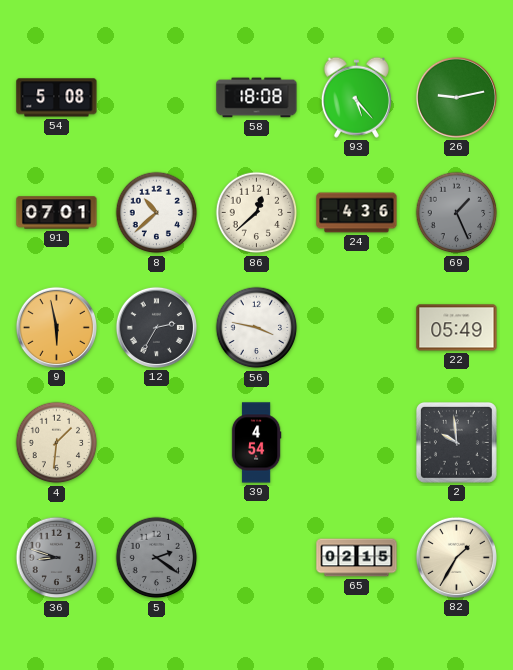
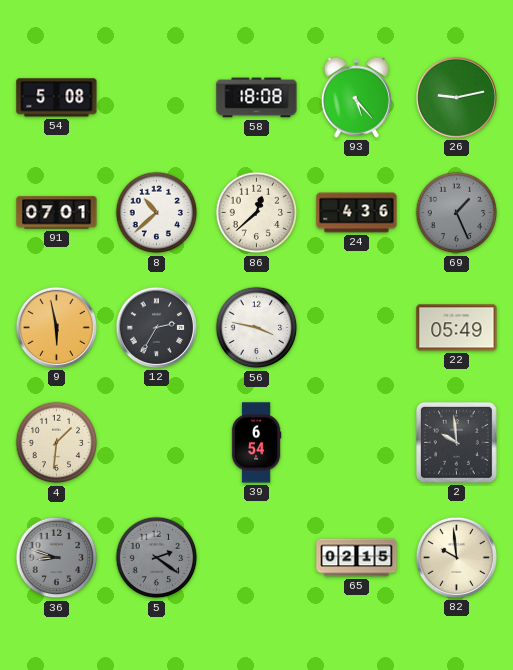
39: 4:54 -> 6:54 (256, 443)
82: 1:35 -> 9:59 (456, 557)
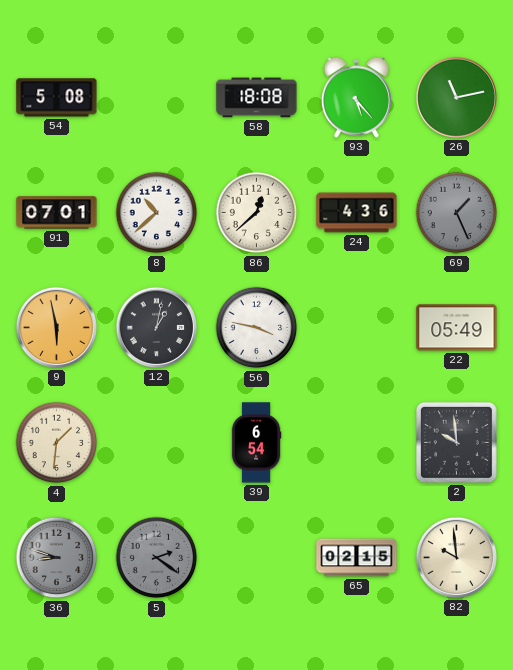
26: 9:13 -> 11:13 (456, 97)
12: 2:35 -> 1:02 (156, 327)
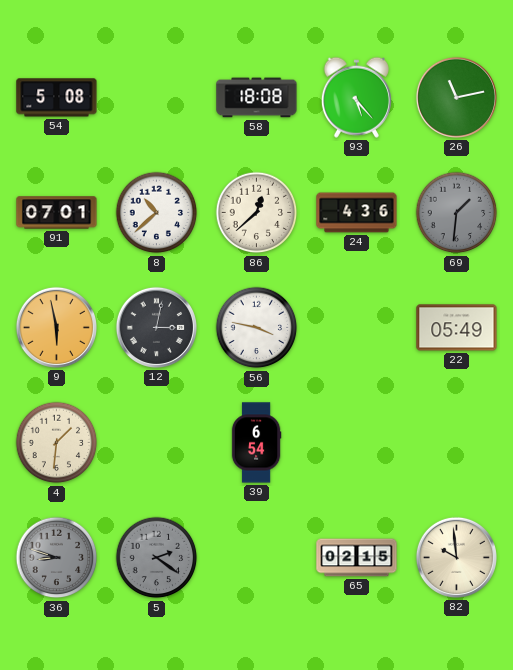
69: 1:26 -> 1:31 (457, 213)
12: 1:02 -> 3:02 (156, 327)
2: 9:59 -> none (457, 443)
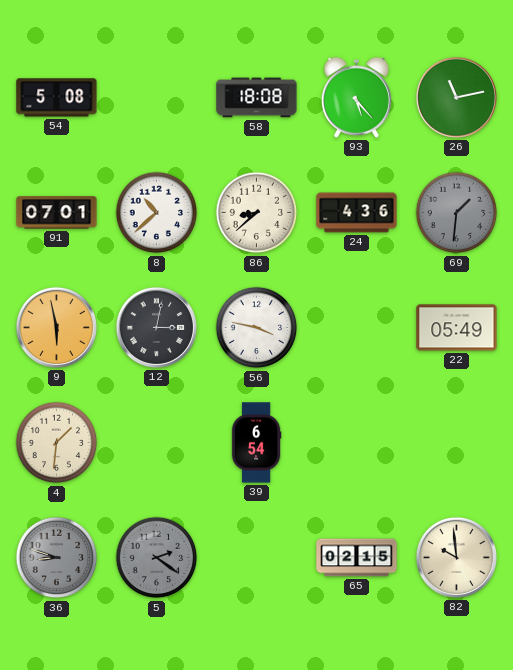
86: 12:38 -> 8:38 (257, 213)
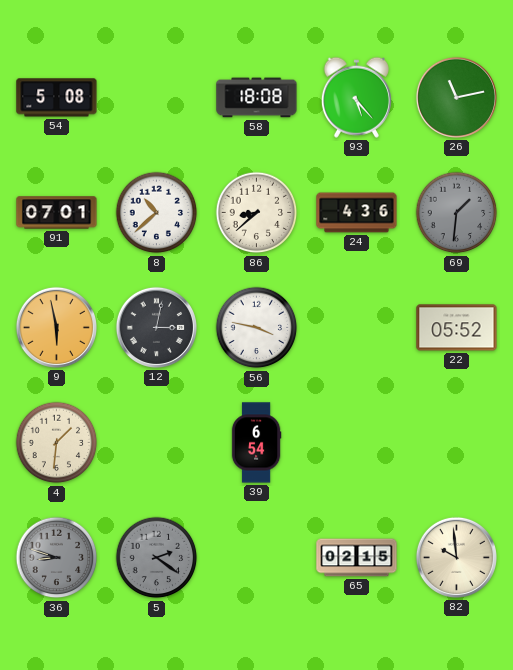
22: 05:49 -> 05:52 (457, 328)
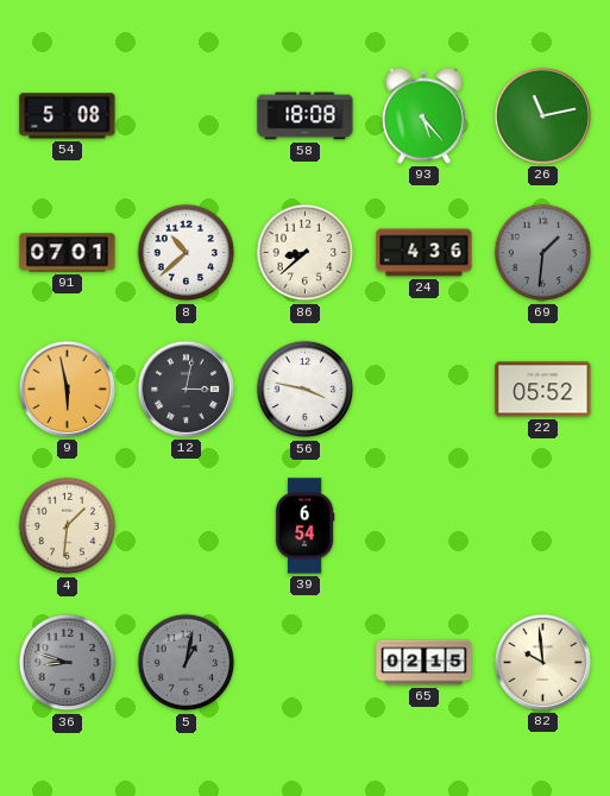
5: 2:21 -> 1:02 (187, 663)
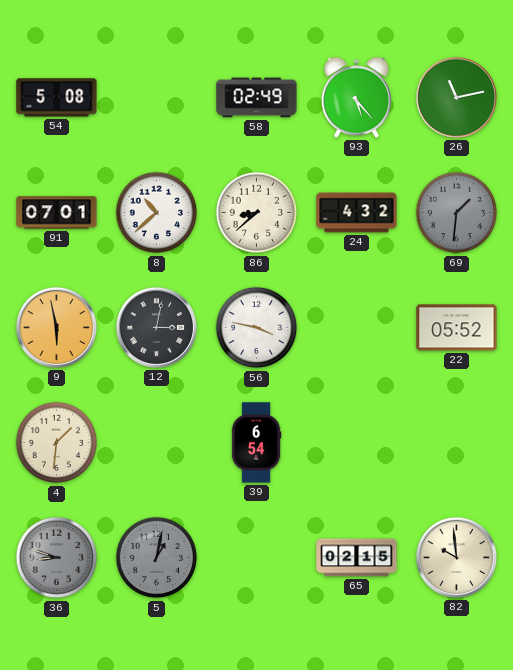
58: 18:08 -> 02:49 (257, 98)
24: 4:36 -> 4:32 (357, 213)
